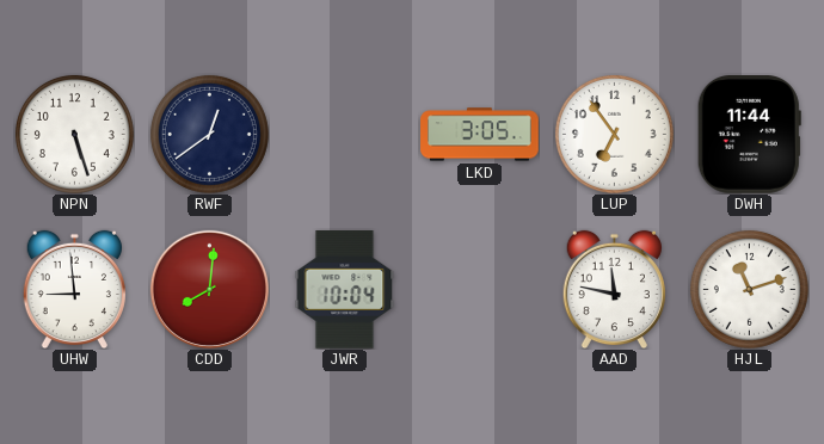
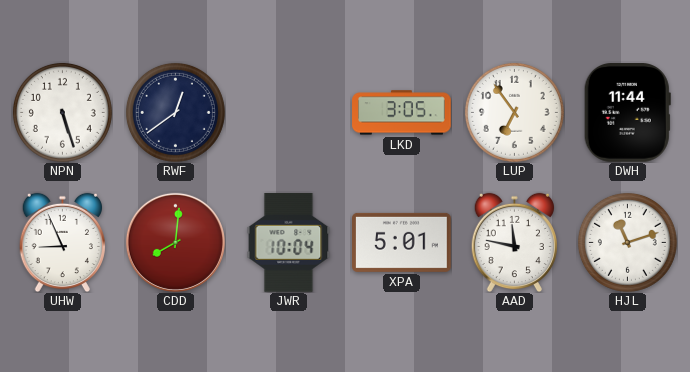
UHW: 8:59 -> 8:56 (62, 242)
XPA: none -> 5:01 (402, 242)
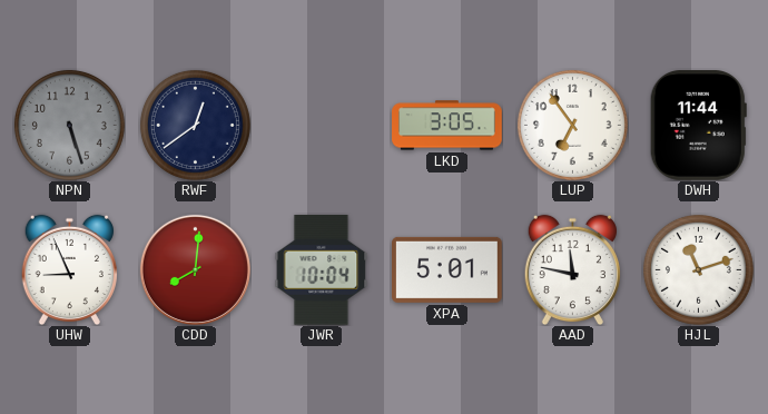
NPN dial: white -> grey (69, 125)
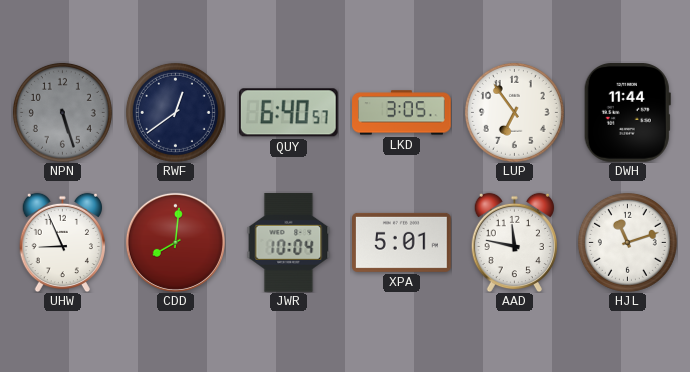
QUY: none -> 6:40 (288, 113)
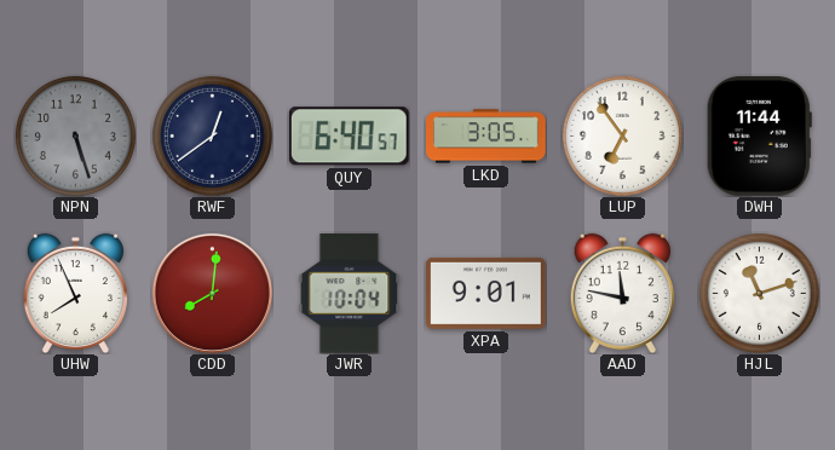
UHW: 8:56 -> 7:56 (75, 293)
XPA: 5:01 -> 9:01 (486, 293)
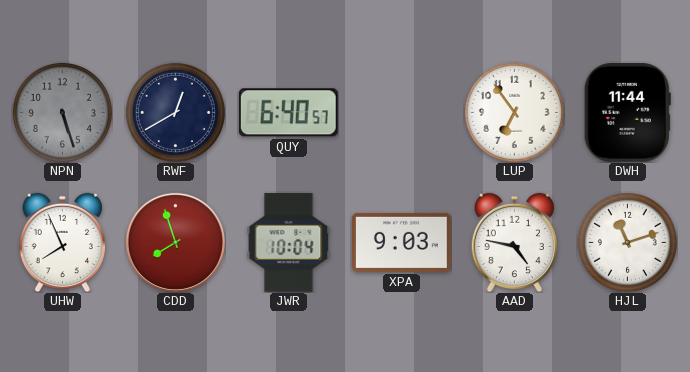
RWF: 12:39 -> 12:40 (175, 112)
LKD: 3:05 -> none (486, 137)
CDD: 8:01 -> 7:57 (175, 242)
XPA: 9:01 -> 9:03 (402, 242)
AAD: 11:47 -> 4:47 (514, 242)
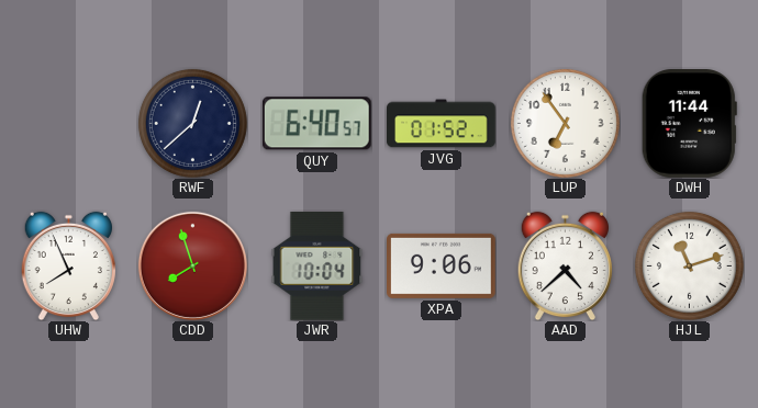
NPN: 5:27 -> none (62, 112)
RWF: 12:40 -> 12:38 (192, 123)
JVG: none -> 01:52 (442, 124)
XPA: 9:03 -> 9:06 (442, 265)
AAD: 4:47 -> 4:38 (565, 265)
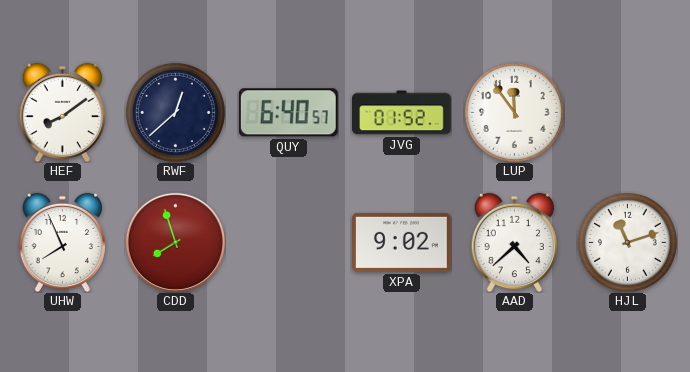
HEF: none -> 8:09 (62, 112)
LUP: 6:54 -> 11:54 (514, 112)
DWH: 11:44 -> none (689, 124)
JWR: 10:04 -> none (317, 265)
XPA: 9:06 -> 9:02 (402, 242)
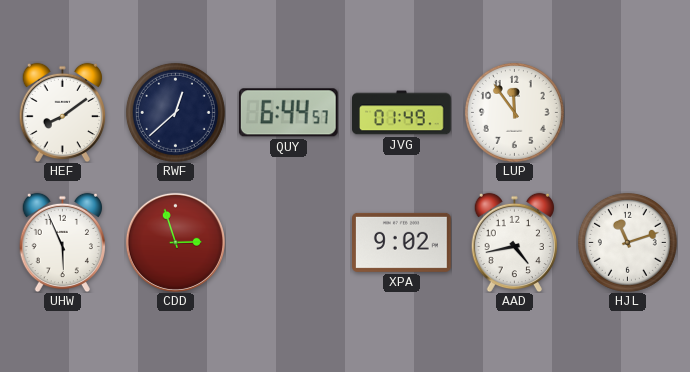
QUY: 6:40 -> 6:44 (288, 113)
JVG: 01:52 -> 01:49 (402, 113)
UHW: 7:56 -> 5:56 (62, 242)
CDD: 7:57 -> 2:57 (175, 242)
AAD: 4:38 -> 4:43 (514, 242)
